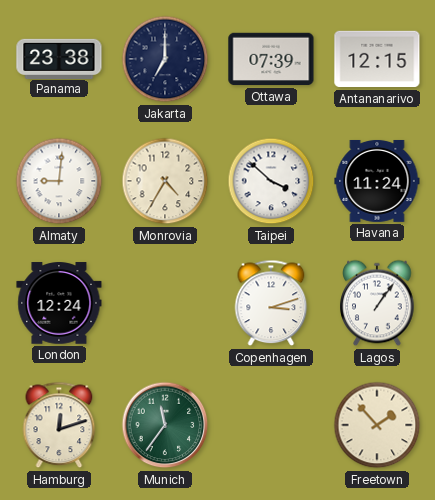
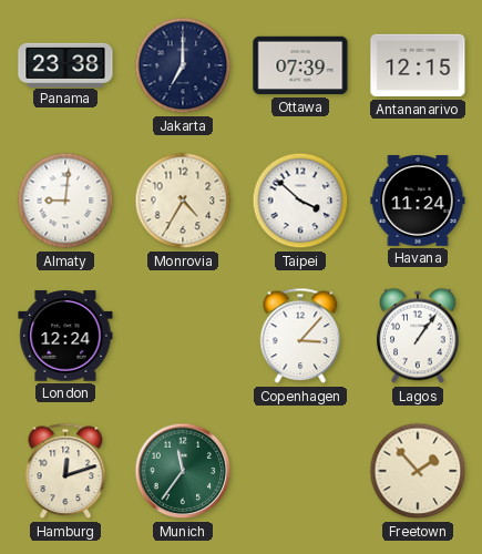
Copenhagen: 3:12 -> 3:07 (300, 336)
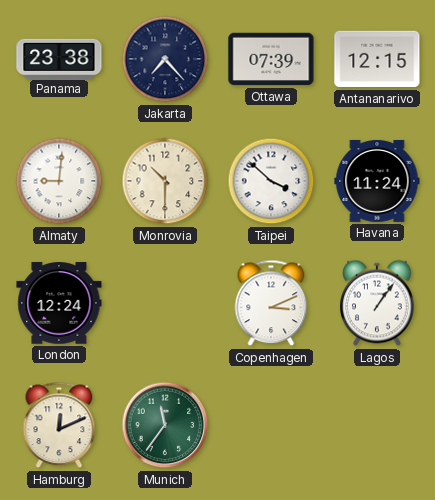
Jakarta: 7:00 -> 7:23 (165, 59)
Monrovia: 4:35 -> 10:30 (165, 181)
Copenhagen: 3:07 -> 3:11 (271, 303)
Hamburg: 12:12 -> 12:11 (59, 425)
Freetown: 1:53 -> none (418, 471)
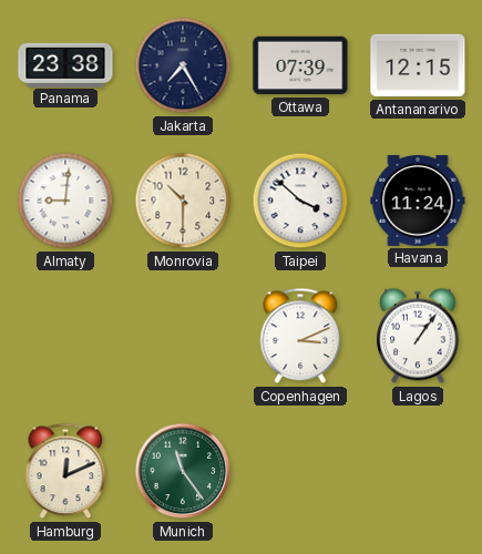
Jakarta: 7:23 -> 7:25 (183, 65)
London: 12:24 -> none (59, 303)
Munich: 11:36 -> 11:24 (183, 471)
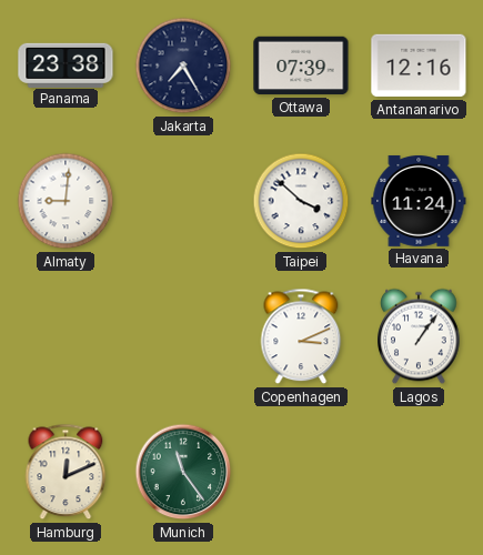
Antananarivo: 12:15 -> 12:16 (419, 65)
Monrovia: 10:30 -> none (183, 201)
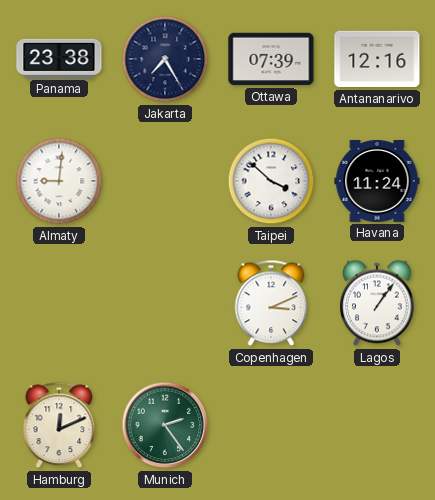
Munich: 11:24 -> 2:24 (165, 425)
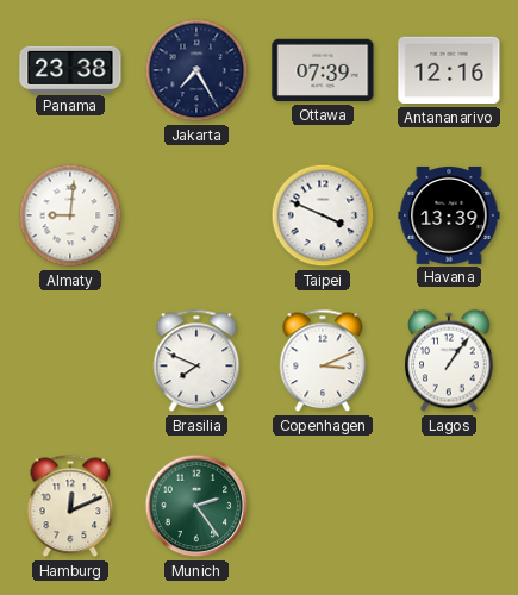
Taipei: 3:52 -> 3:49 (323, 215)
Havana: 11:24 -> 13:39 (449, 215)
Brasilia: none -> 7:49 (196, 361)
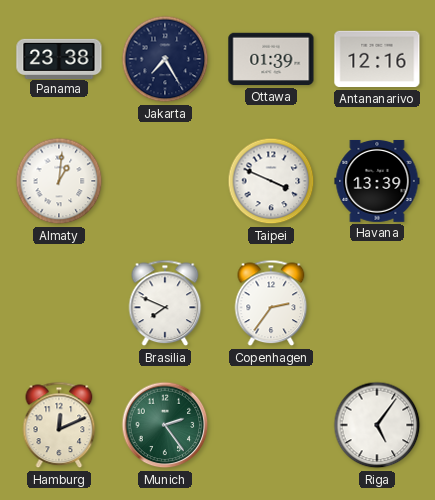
Ottawa: 07:39 -> 01:39 (271, 59)
Almaty: 9:01 -> 1:01 (59, 181)
Copenhagen: 3:11 -> 2:36 (271, 303)
Lagos: 1:06 -> none (449, 361)
Riga: none -> 5:06 (377, 425)
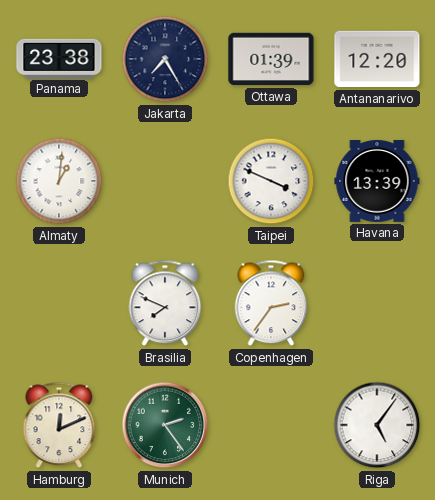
Antananarivo: 12:16 -> 12:20 (377, 59)
